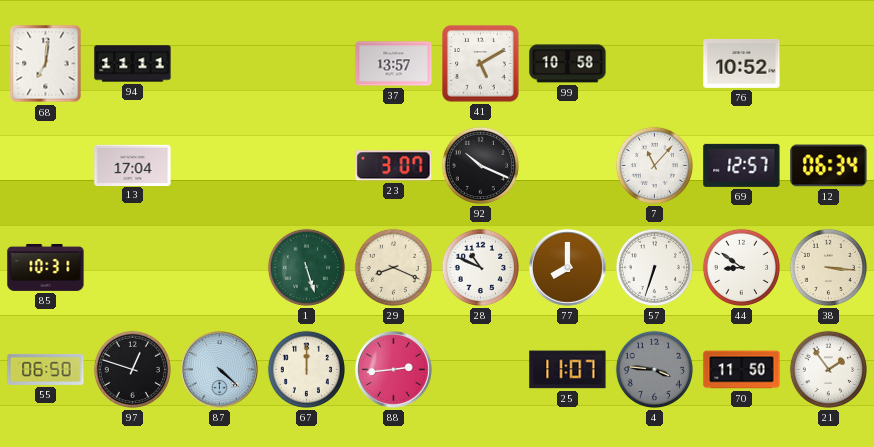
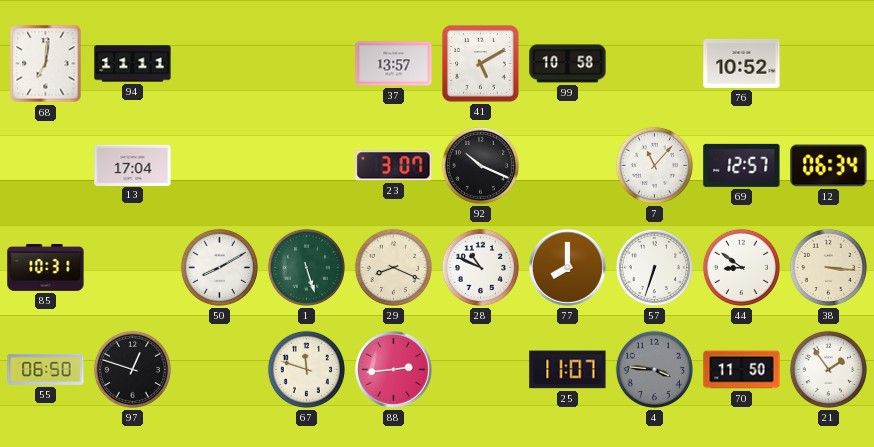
50: none -> 8:10 (219, 267)
87: 4:22 -> none (220, 370)
67: 12:00 -> 11:48 (306, 369)
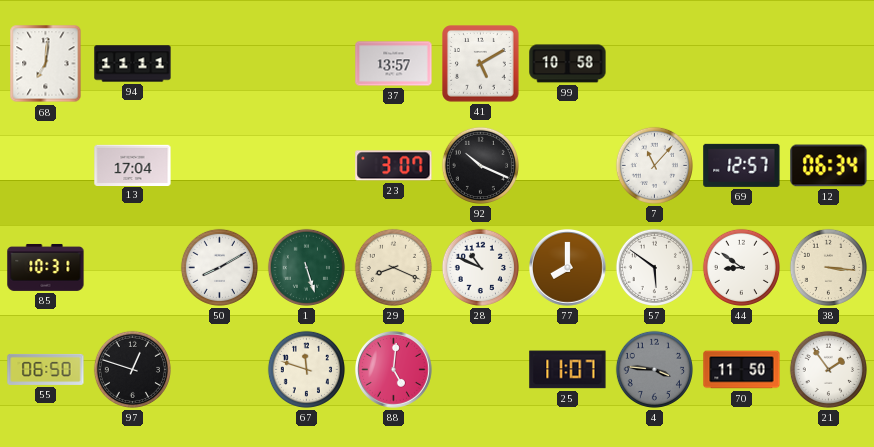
76: 10:52 -> none (742, 64)
57: 6:33 -> 5:51 (654, 267)
88: 2:44 -> 5:01 (394, 370)
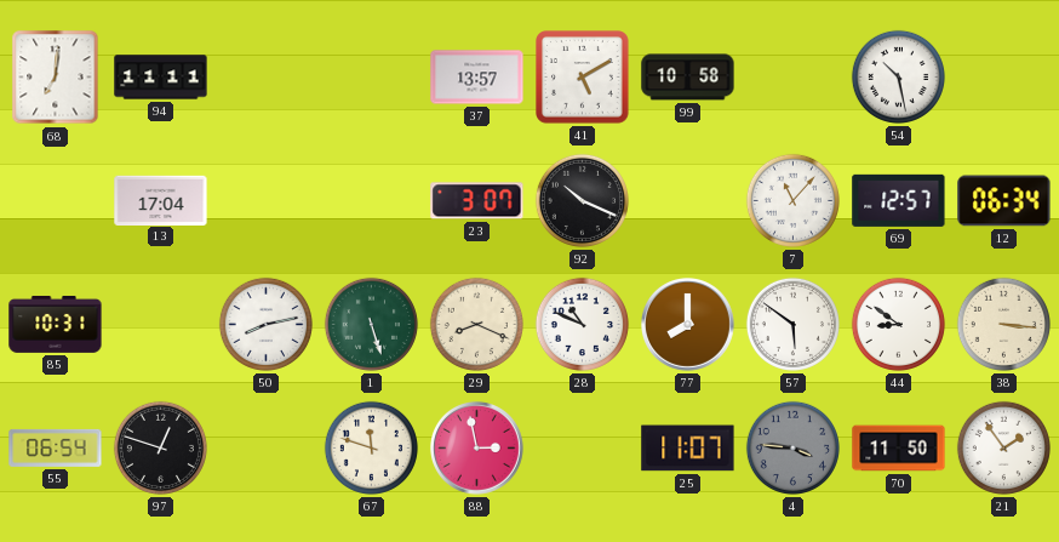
54: none -> 10:28 (898, 76)
50: 8:10 -> 8:13 (265, 324)
55: 06:50 -> 06:54 (56, 447)
88: 5:01 -> 2:58 (477, 449)
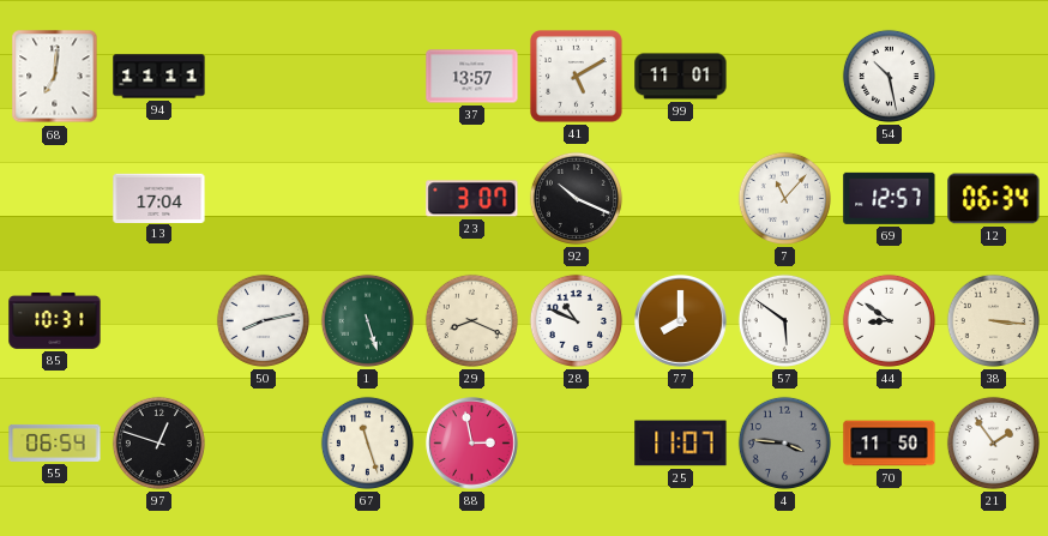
99: 10:58 -> 11:01 (681, 77)
67: 11:48 -> 11:27 (367, 442)
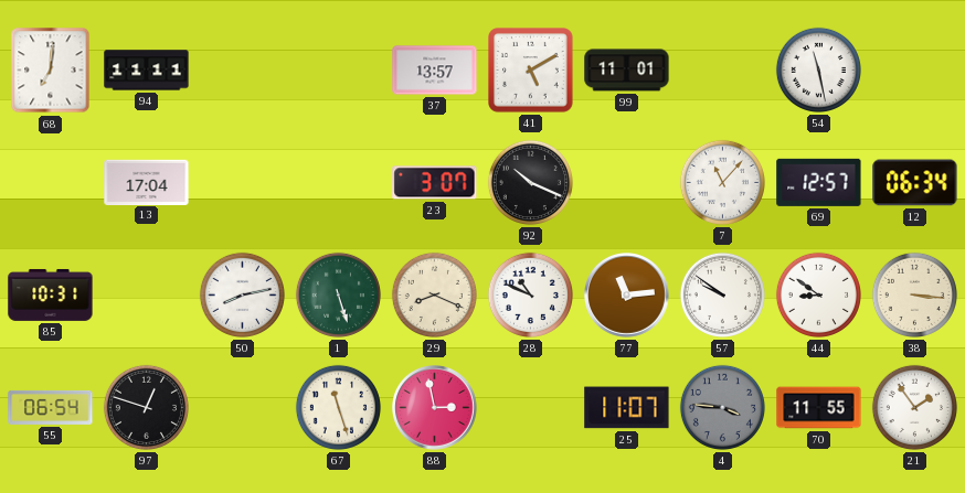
54: 10:28 -> 11:28 (818, 69)
77: 8:00 -> 11:14 (627, 296)
57: 5:51 -> 9:51 (722, 294)
70: 11:50 -> 11:55 (819, 408)
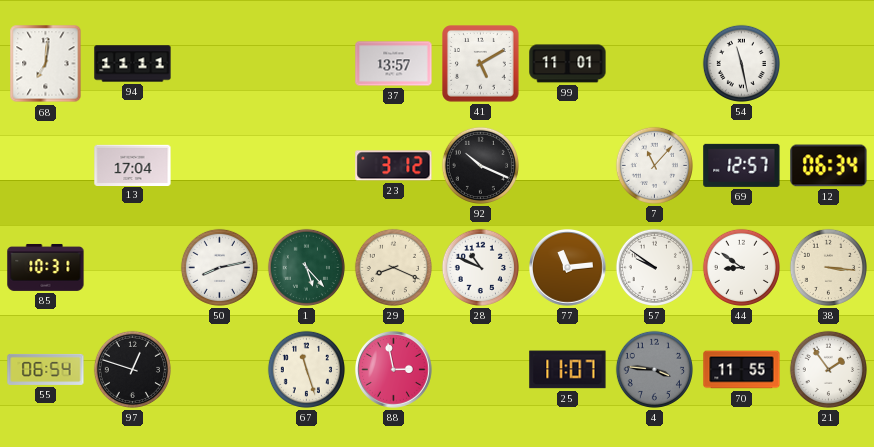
23: 3:07 -> 3:12 (394, 166)
1: 5:27 -> 5:23 (306, 267)
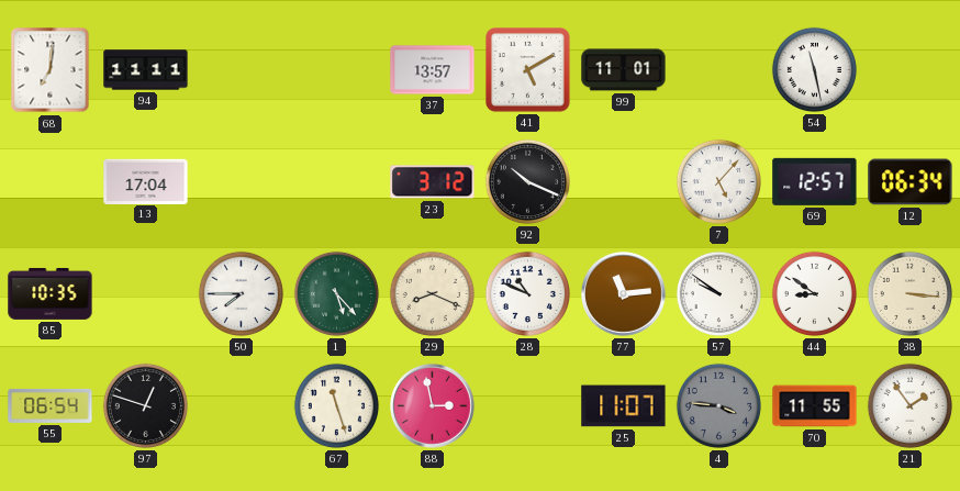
7: 11:07 -> 5:07 (718, 181)
85: 10:31 -> 10:35 (51, 293)
50: 8:13 -> 7:45 (241, 293)
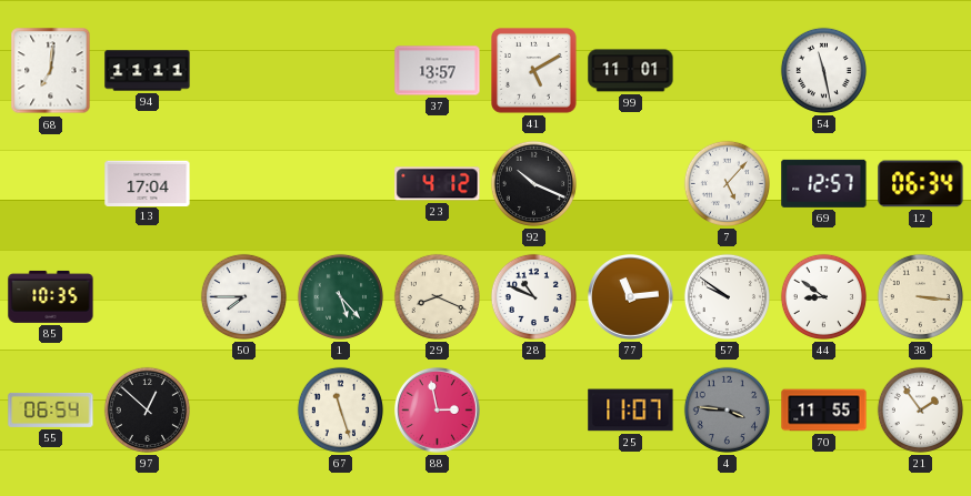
23: 3:12 -> 4:12 (438, 184)
97: 12:48 -> 12:52 (147, 409)
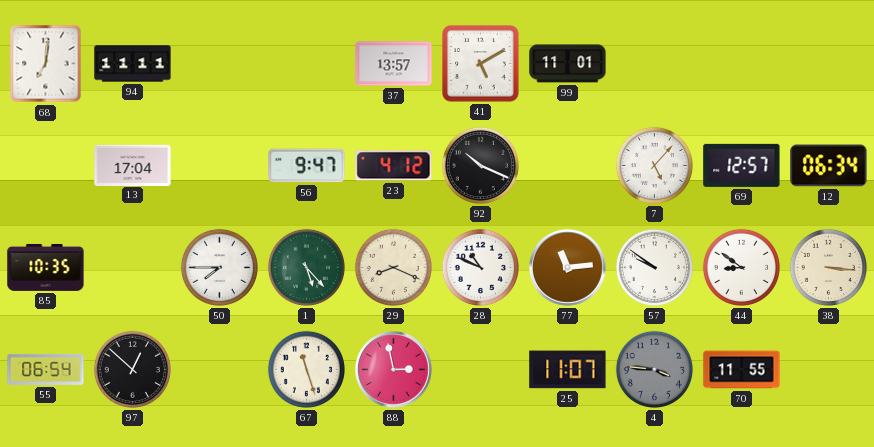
54: 11:28 -> none (823, 70)
56: none -> 9:47 (307, 166)
21: 1:54 -> none (920, 409)
